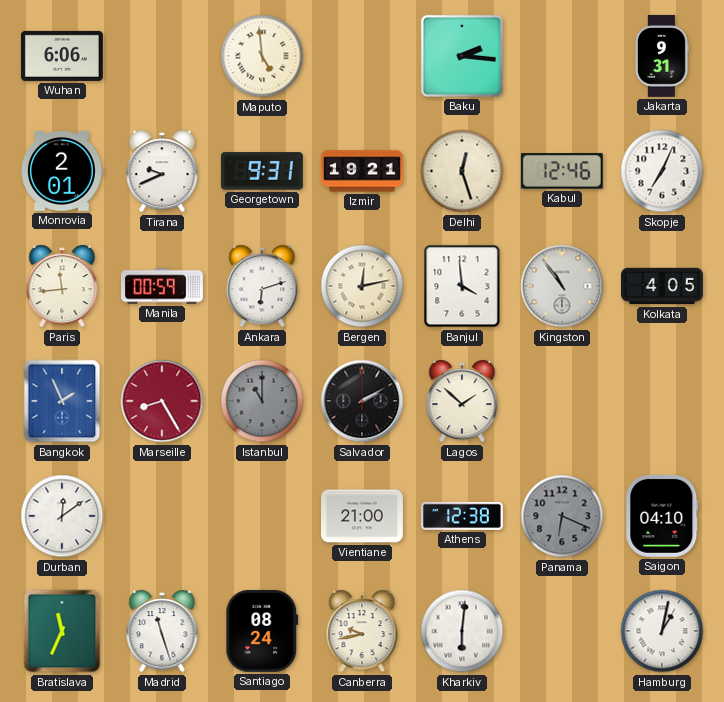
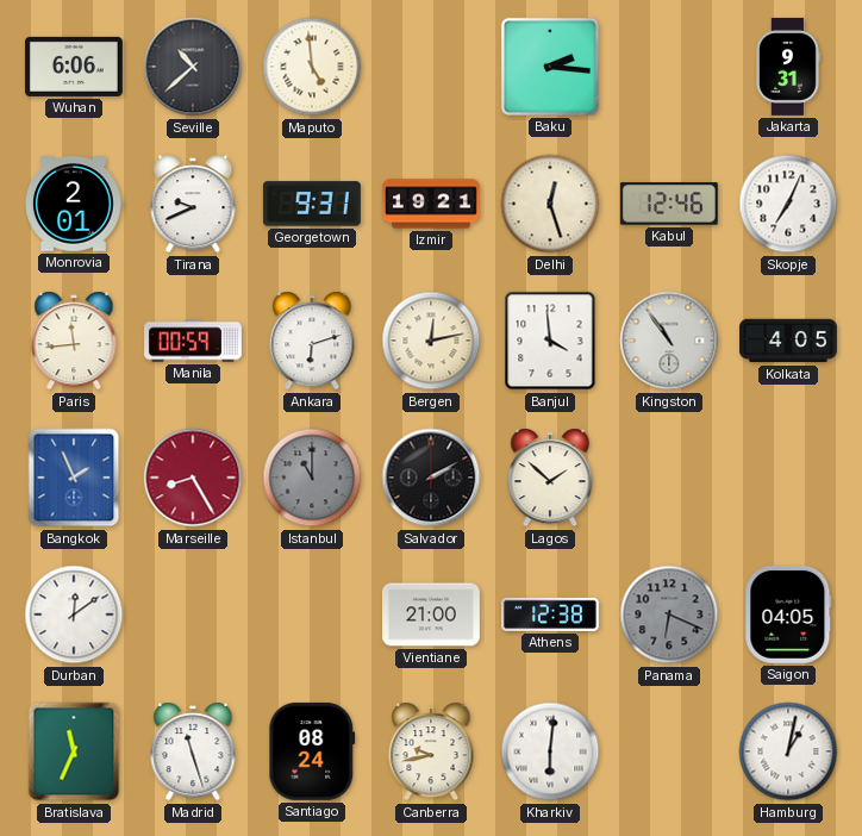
Seville: none -> 10:38 (193, 67)
Saigon: 04:10 -> 04:05 (788, 614)
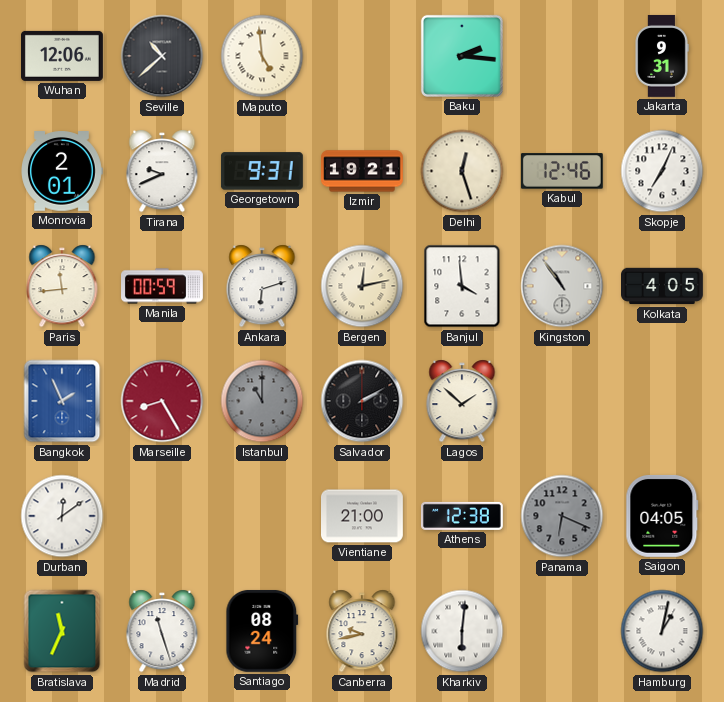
Wuhan: 6:06 -> 12:06 (63, 56)
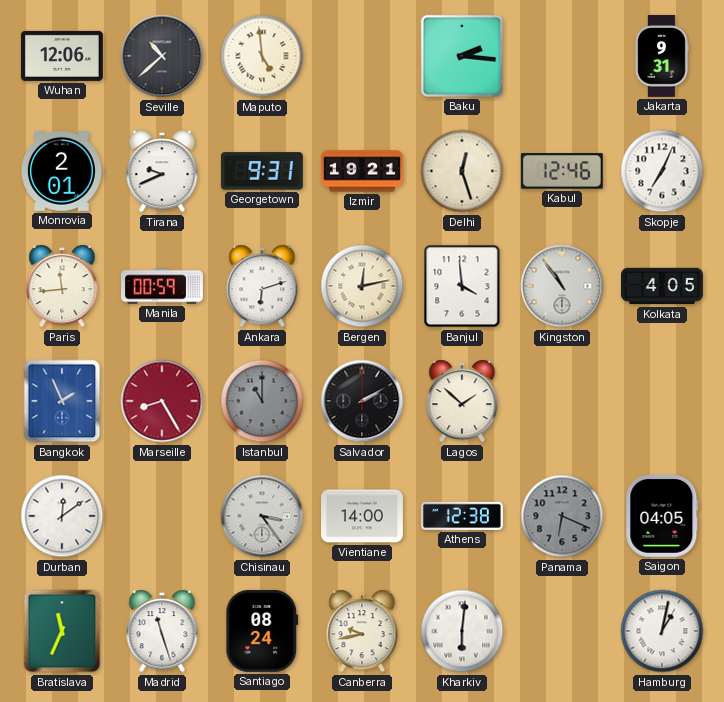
Chisinau: none -> 3:24 (262, 516)
Vientiane: 21:00 -> 14:00 (363, 516)
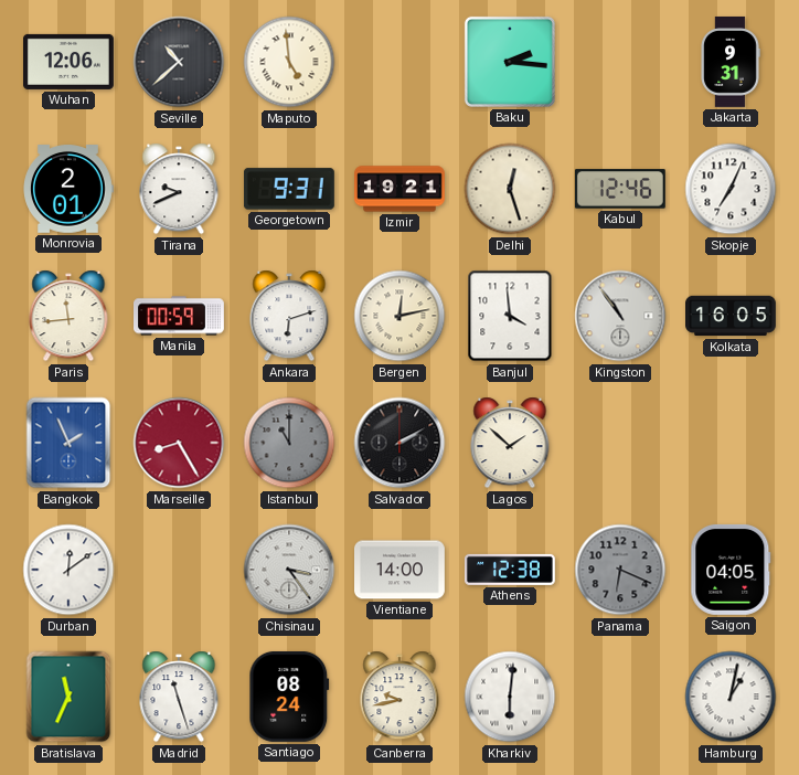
Kolkata: 4:05 -> 16:05 (732, 316)
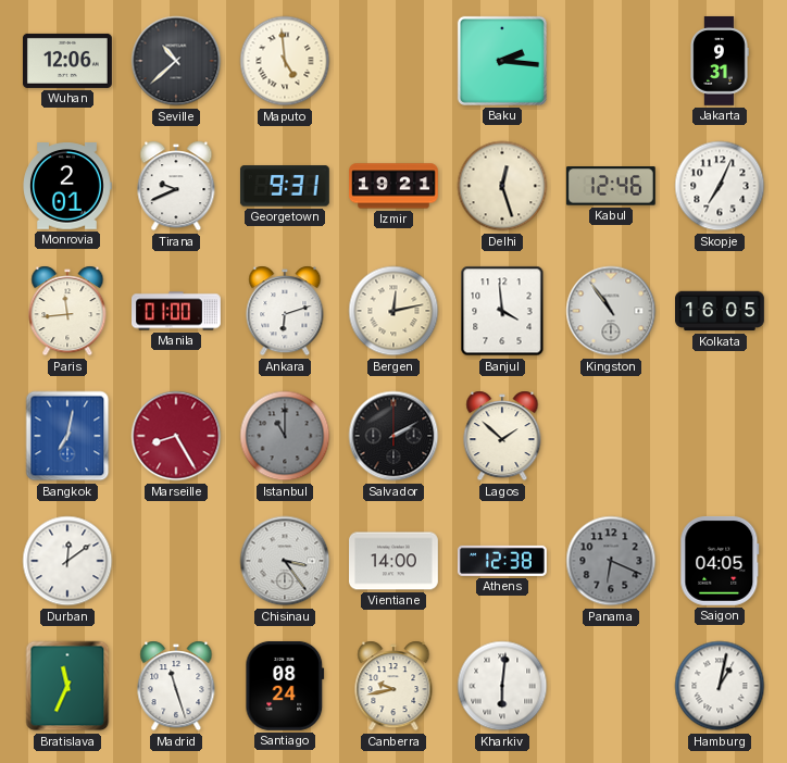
Manila: 00:59 -> 01:00 (177, 311)
Bangkok: 1:56 -> 7:02 (67, 436)
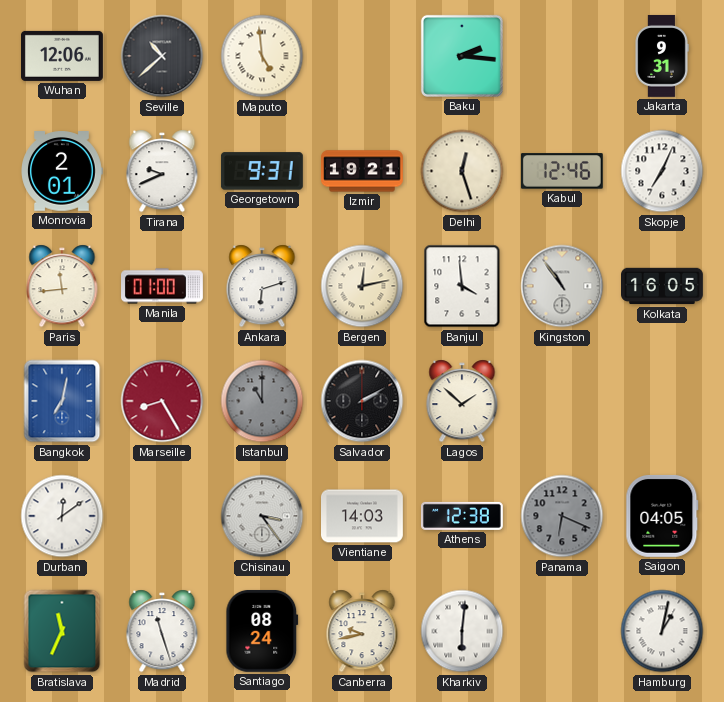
Vientiane: 14:00 -> 14:03 (363, 516)
